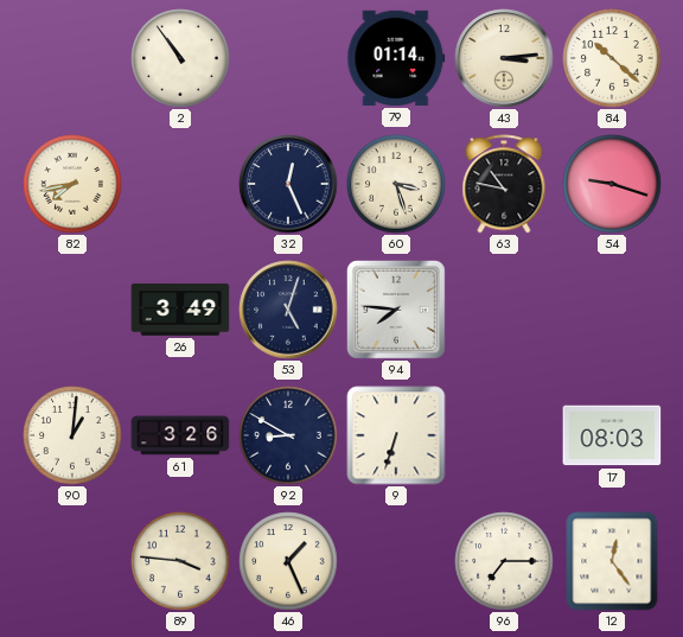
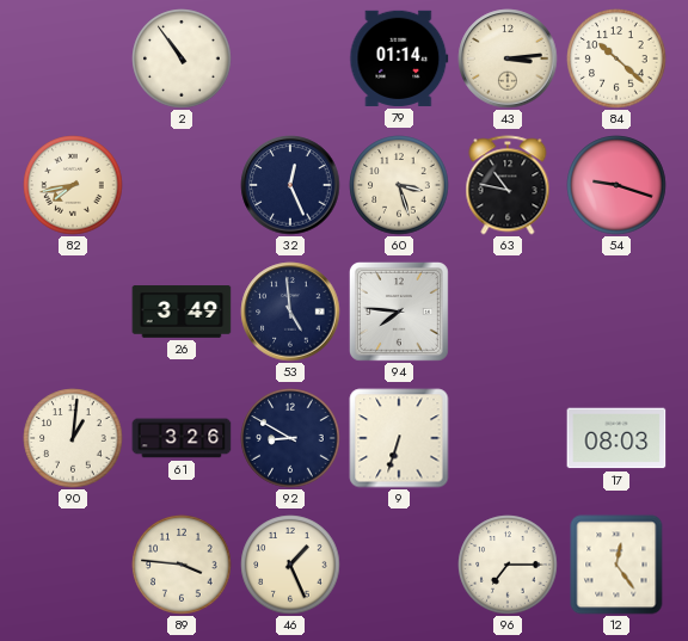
53: 5:03 -> 4:59 (290, 312)
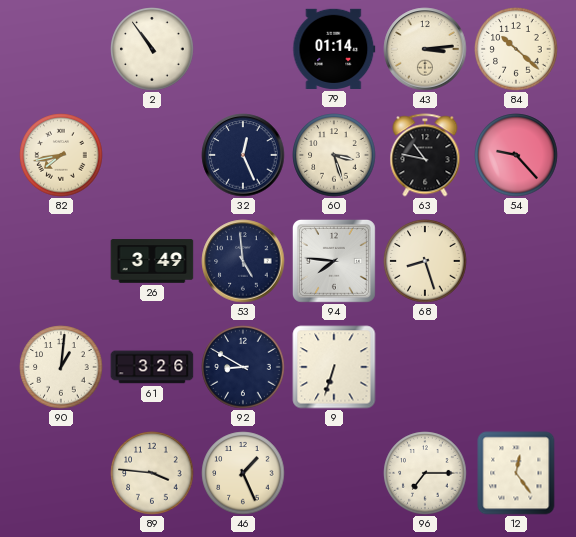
54: 9:18 -> 9:23 (516, 155)
68: none -> 8:27 (425, 261)
17: 08:03 -> none (616, 438)
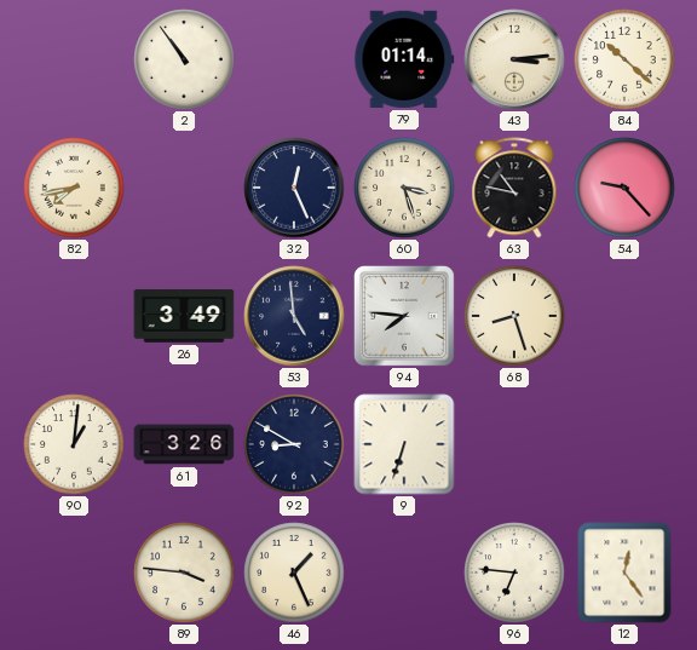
96: 7:15 -> 6:46 (514, 573)
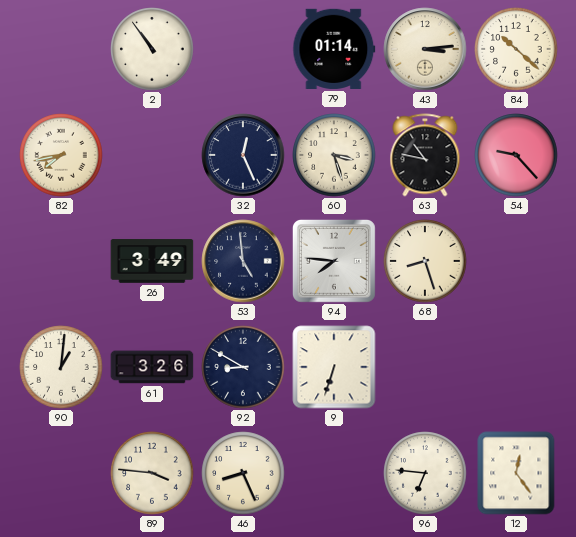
46: 1:26 -> 8:26 (243, 473)
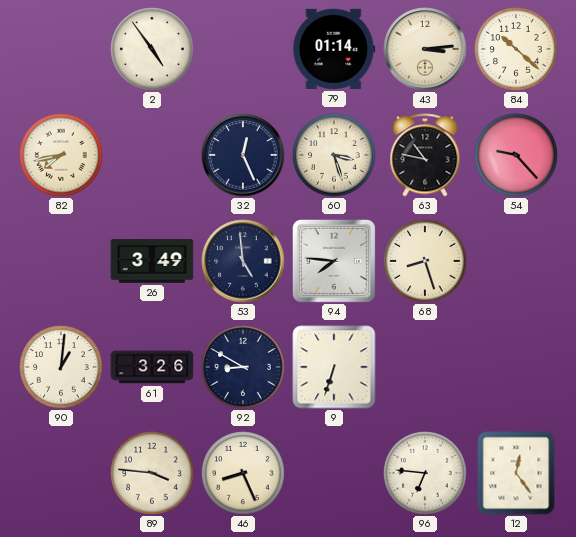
2: 10:54 -> 4:54 (152, 49)
